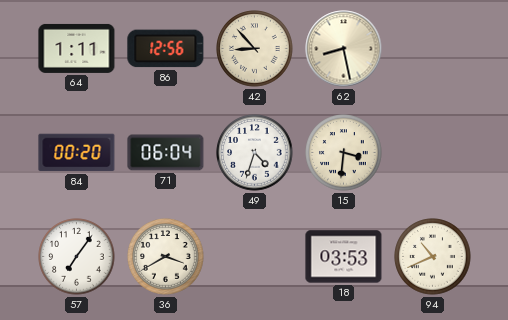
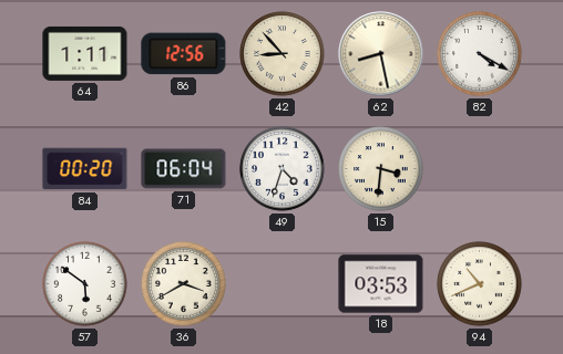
82: none -> 4:20 (480, 54)
57: 7:06 -> 5:51 (85, 284)
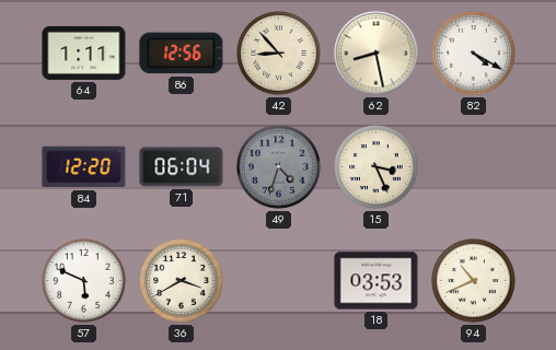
84: 00:20 -> 12:20 (84, 167)
49 dial: white -> grey (279, 167)
15: 3:31 -> 3:26 (377, 167)
57: 5:51 -> 5:49 (84, 281)
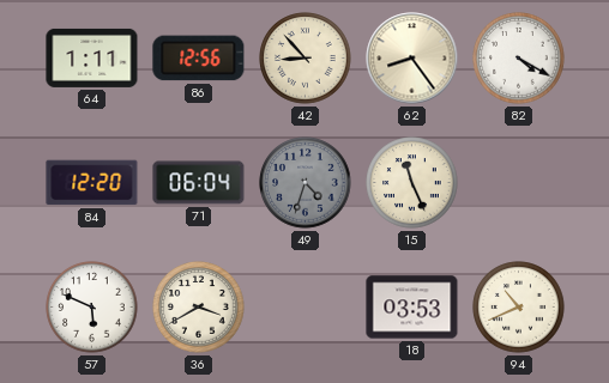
62: 8:28 -> 8:24 (412, 59)
15: 3:26 -> 11:26 (412, 183)
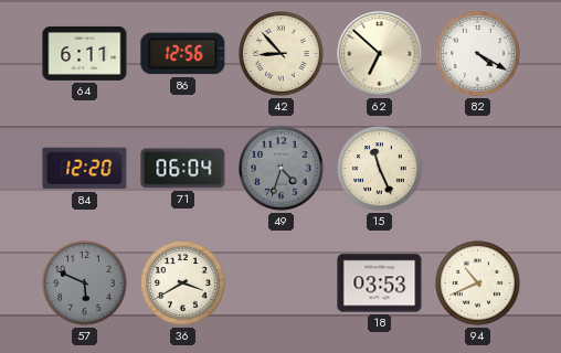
64: 1:11 -> 6:11 (85, 53)
62: 8:24 -> 6:52 (380, 54)
57 dial: white -> grey (85, 284)
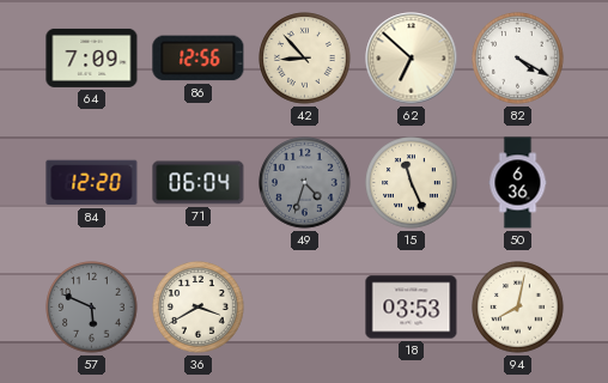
64: 6:11 -> 7:09 (92, 57)
50: none -> 6:36 (518, 183)
94: 10:41 -> 8:02 (518, 308)
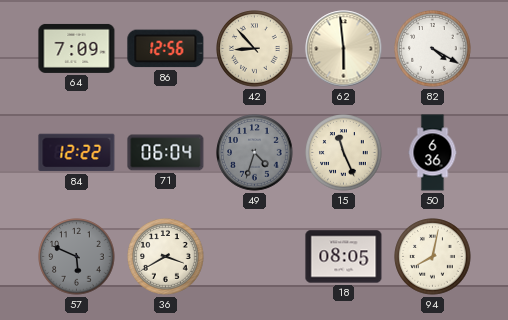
62: 6:52 -> 5:59 (344, 49)
84: 12:20 -> 12:22 (77, 153)
18: 03:53 -> 08:05 (344, 257)
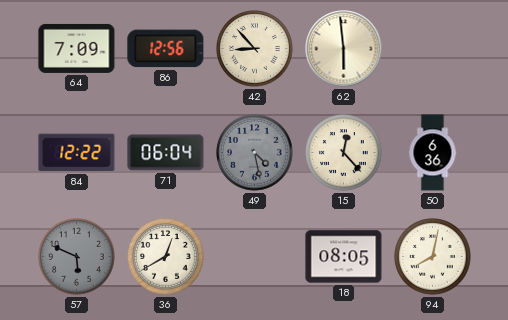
82: 4:20 -> none (433, 49)
49: 4:33 -> 4:28 (255, 153)
15: 11:26 -> 12:23 (344, 153)
36: 3:40 -> 12:40 (166, 257)
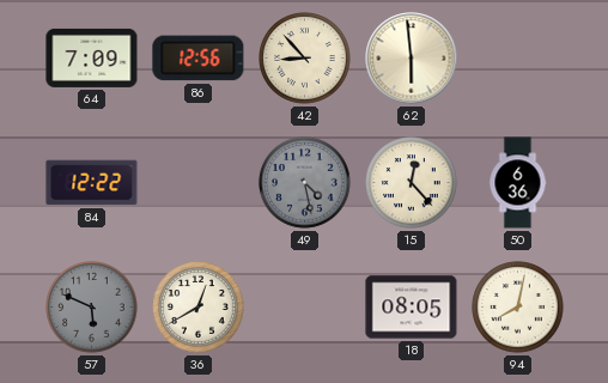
71: 06:04 -> none (166, 153)
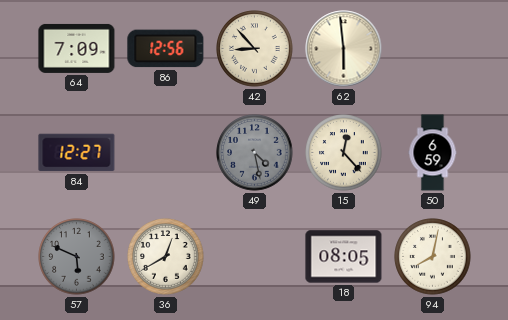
84: 12:22 -> 12:27 (77, 153)
50: 6:36 -> 6:59 (433, 153)
